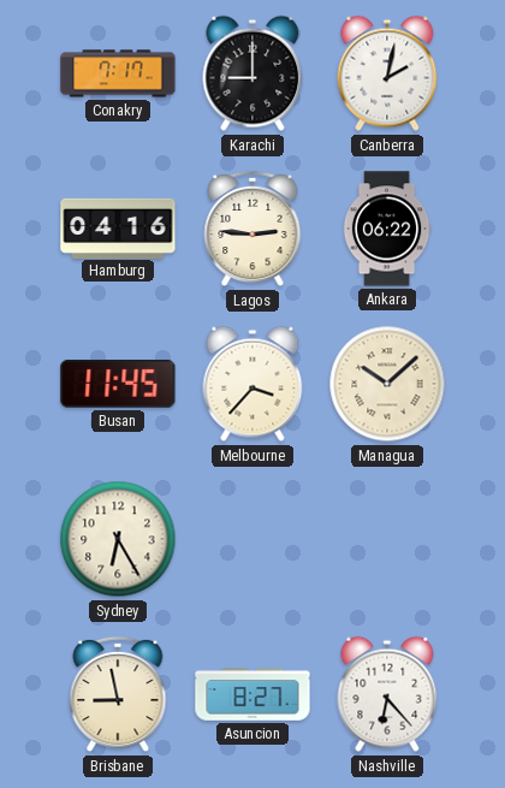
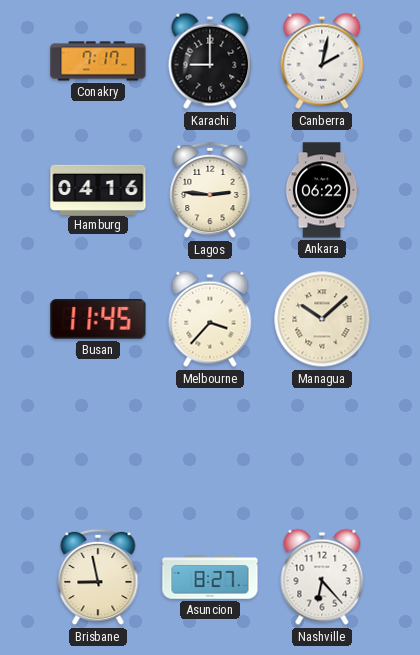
Sydney: 6:25 -> none (118, 539)
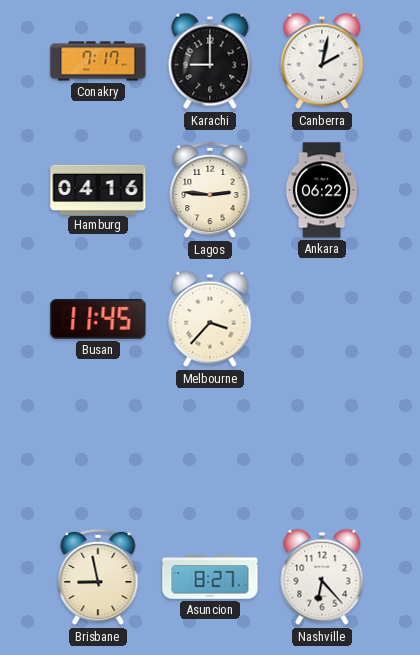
Managua: 10:08 -> none (322, 319)
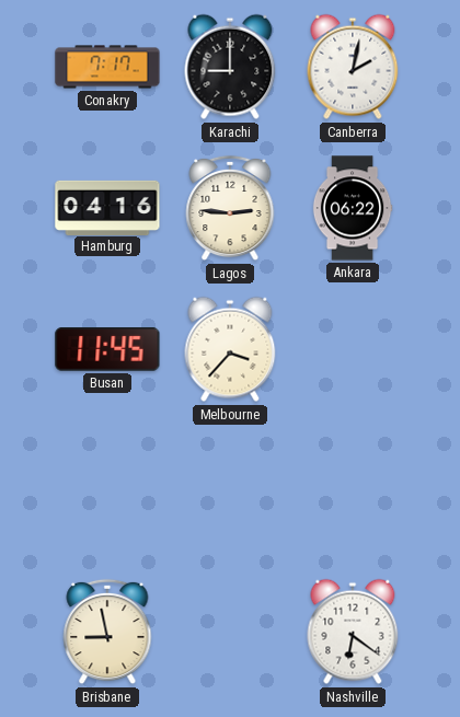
Asuncion: 8:27 -> none (210, 577)
Nashville: 6:23 -> 6:21 (353, 632)
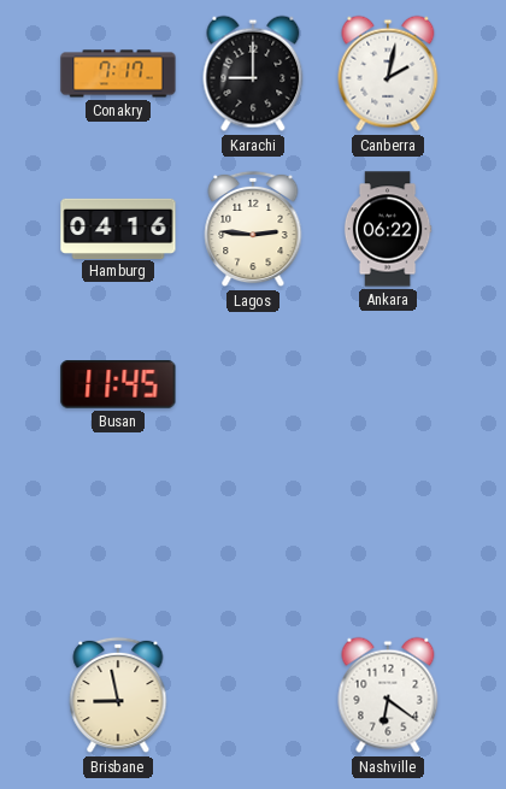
Melbourne: 3:37 -> none (230, 349)
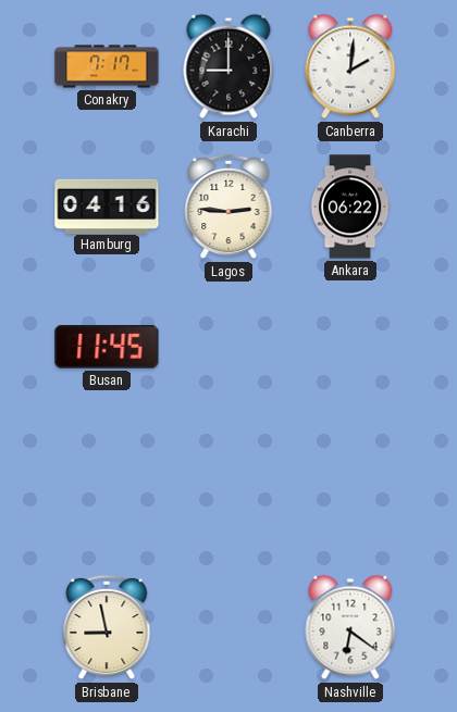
Canberra: 2:02 -> 2:01 (350, 66)
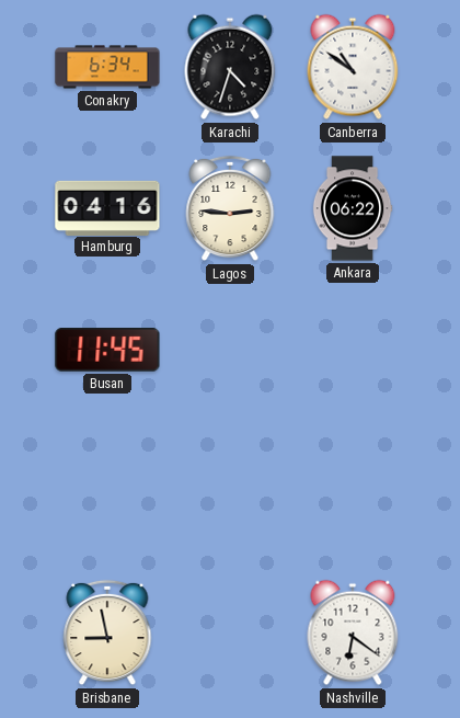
Conakry: 7:17 -> 6:34 (107, 67)
Karachi: 9:00 -> 4:33 (230, 67)
Canberra: 2:01 -> 10:51 (353, 67)
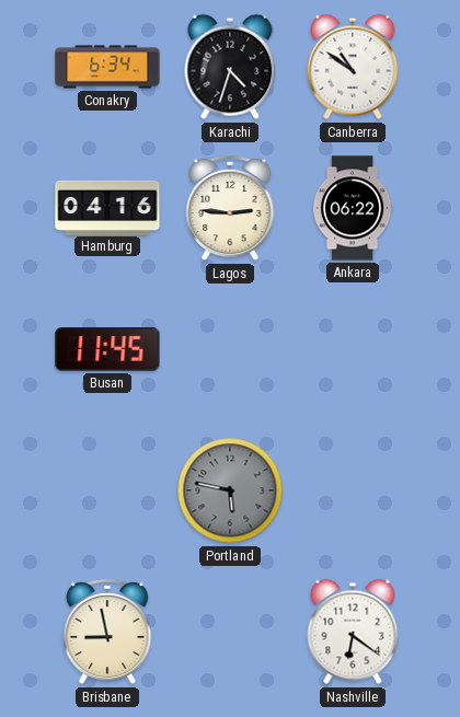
Portland: none -> 5:47 (230, 490)
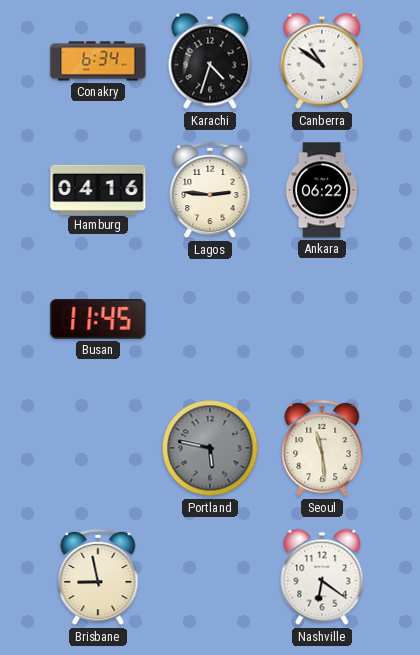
Seoul: none -> 11:29 (322, 448)
